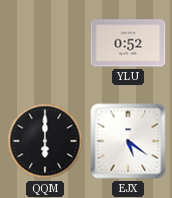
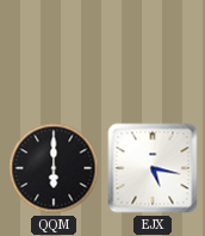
YLU: 0:52 -> none (128, 43)
EJX: 5:21 -> 5:17 (153, 168)
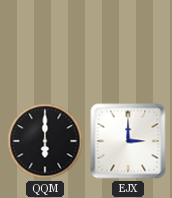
EJX: 5:17 -> 3:00 (128, 141)
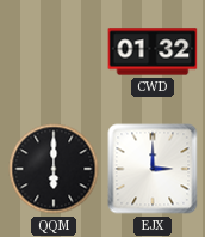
CWD: none -> 01:32 (153, 51)
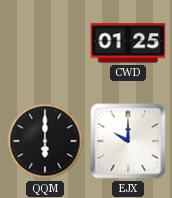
CWD: 01:32 -> 01:25 (128, 43)
EJX: 3:00 -> 10:00 (128, 141)
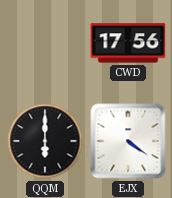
CWD: 01:25 -> 17:56 (128, 43)
EJX: 10:00 -> 4:21 (128, 141)
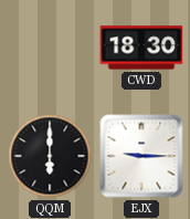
CWD: 17:56 -> 18:30 (141, 48)
EJX: 4:21 -> 9:15 (141, 156)
